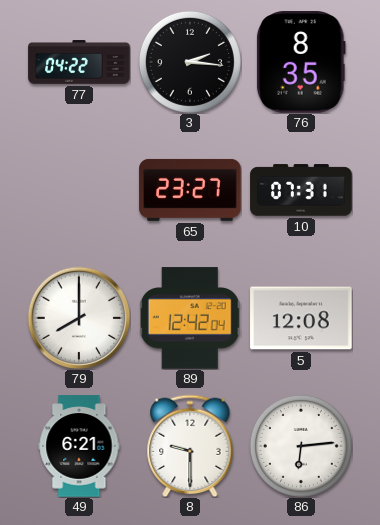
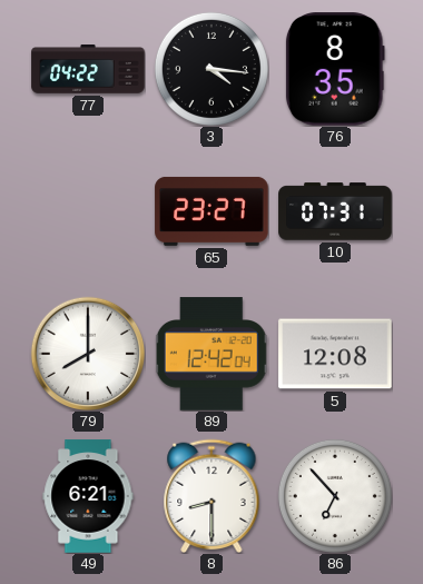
3: 2:16 -> 4:16 (211, 69)
8: 9:30 -> 8:30 (211, 496)
86: 6:14 -> 6:53 (335, 496)
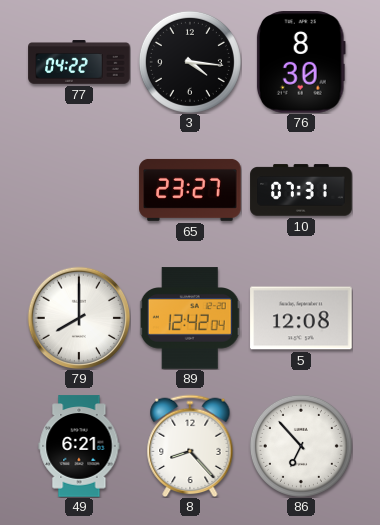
76: 8:35 -> 8:30 (301, 62)
8: 8:30 -> 8:23 (190, 446)
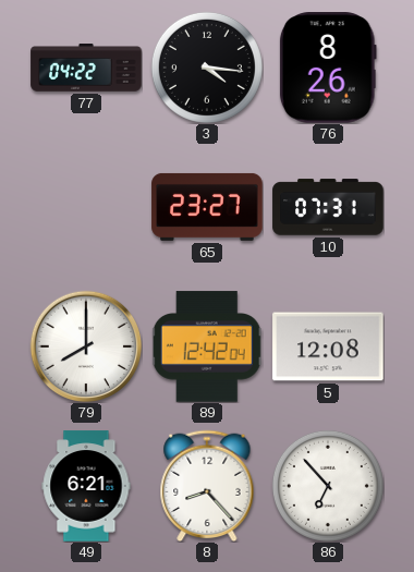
76: 8:30 -> 8:26 (328, 68)
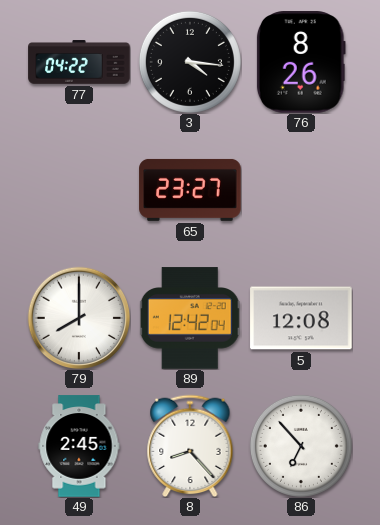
10: 07:31 -> none (328, 207)
49: 6:21 -> 2:45 (79, 446)
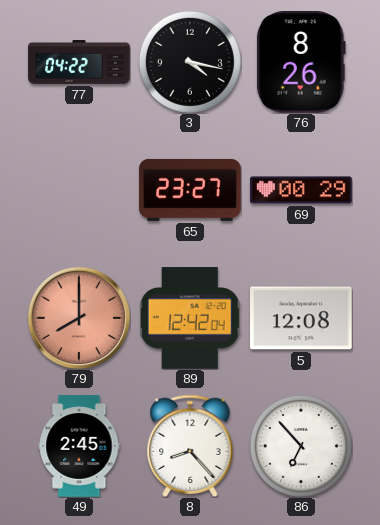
3: 4:16 -> 4:17 (190, 62)
69: none -> 00:29 (301, 190)
79 dial: white -> salmon (79, 318)
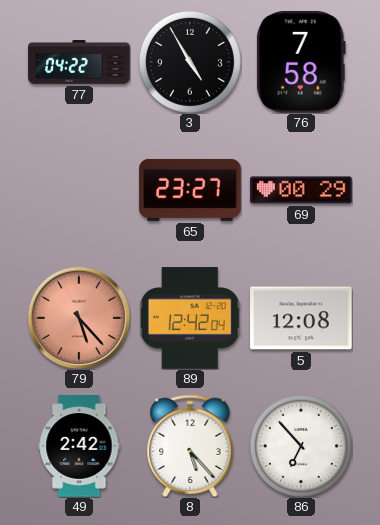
3: 4:17 -> 4:55 (190, 62)
76: 8:26 -> 7:58 (301, 62)
79: 8:00 -> 5:23 (79, 318)
49: 2:45 -> 2:42 (79, 446)
8: 8:23 -> 5:23 (190, 446)
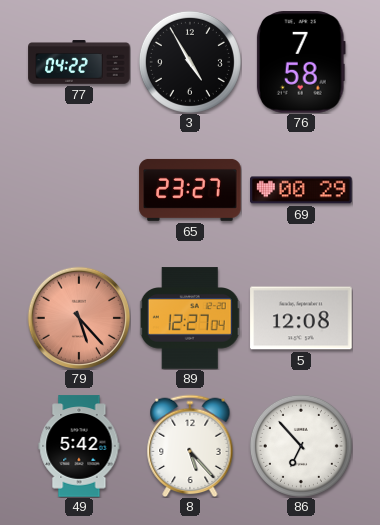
89: 12:42 -> 12:27 (190, 318)
49: 2:42 -> 5:42 (79, 446)
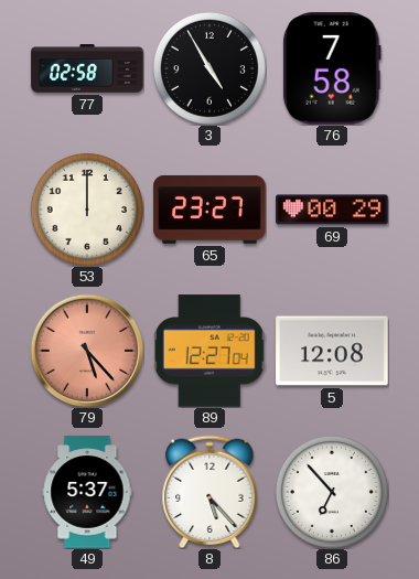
77: 04:22 -> 02:58 (87, 68)
53: none -> 12:00 (87, 210)
49: 5:42 -> 5:37 (87, 492)
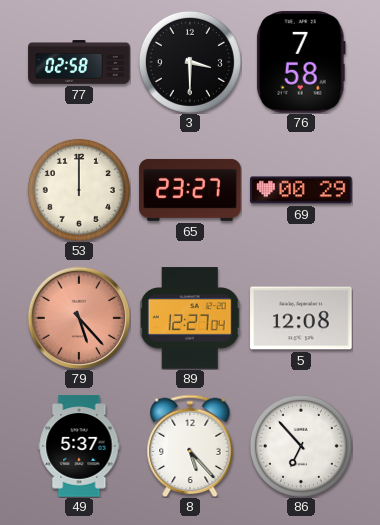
3: 4:55 -> 3:30 (190, 62)
